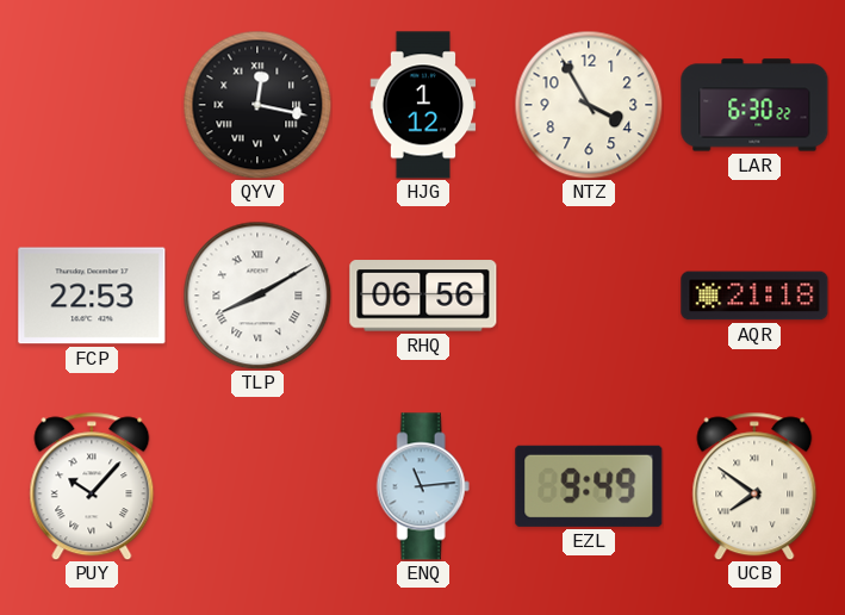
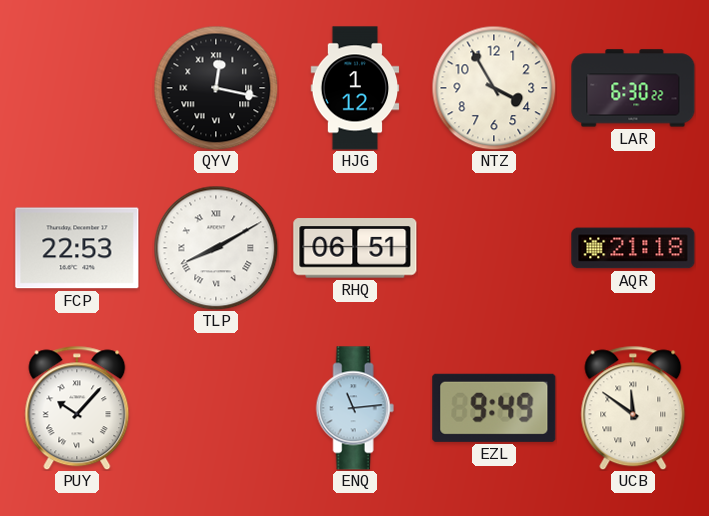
RHQ: 06:56 -> 06:51 (355, 248)
UCB: 7:51 -> 11:51 (633, 408)
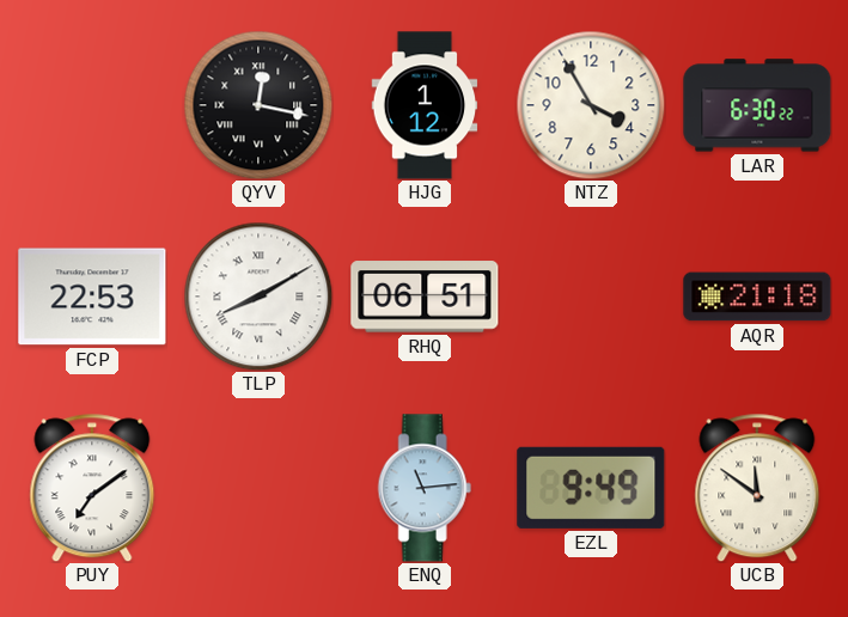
PUY: 10:07 -> 7:09 (92, 488)
